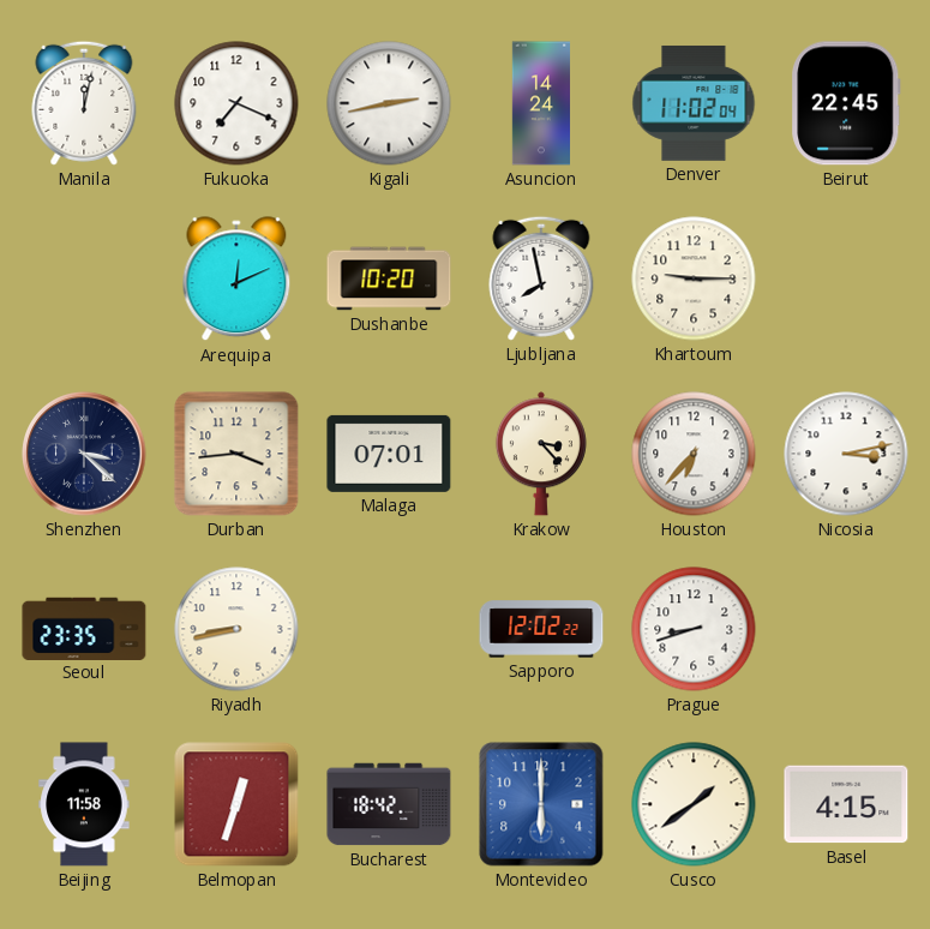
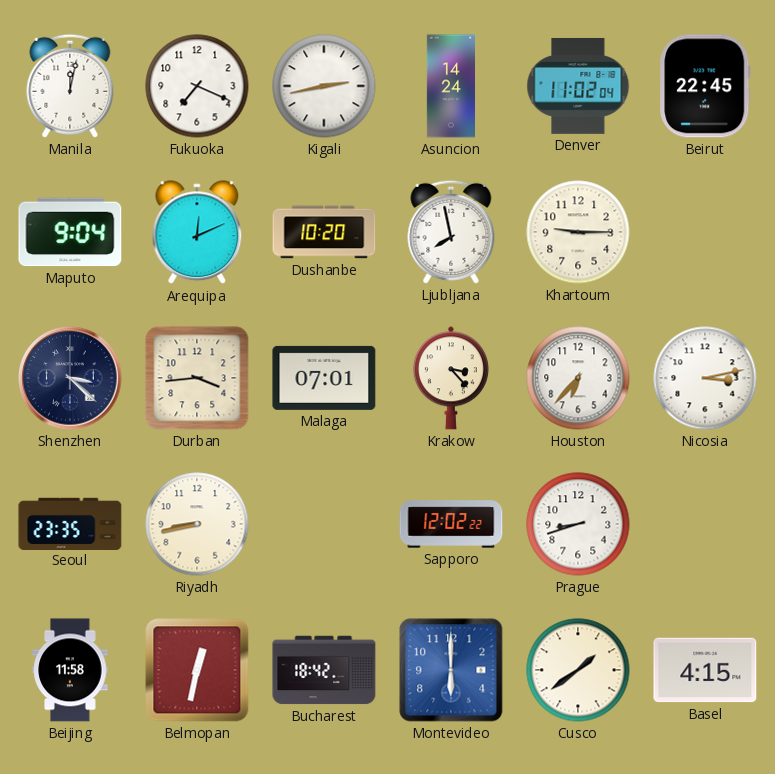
Maputo: none -> 9:04 (70, 232)
Belmopan: 12:33 -> 12:32 (197, 670)
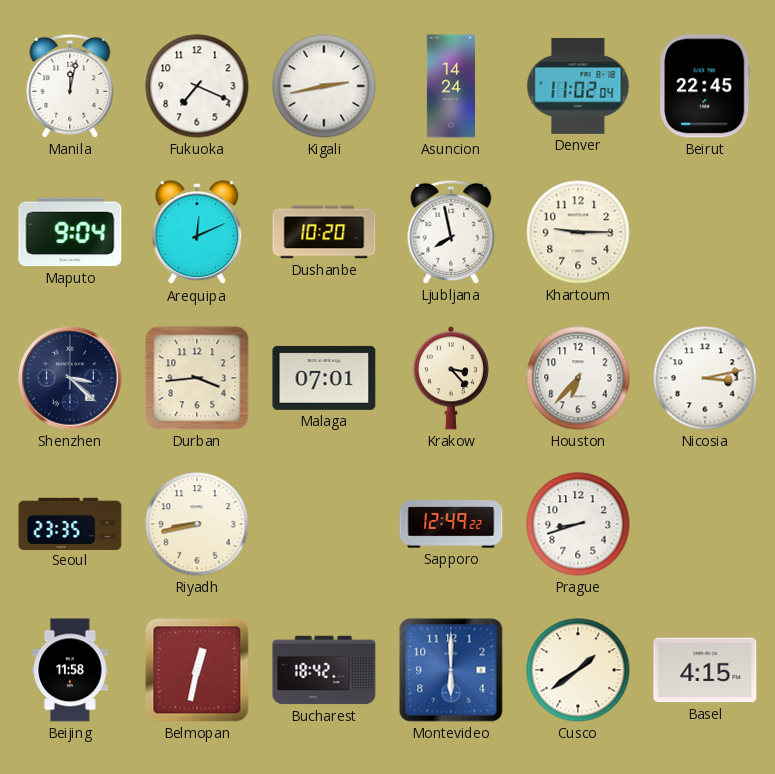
Sapporo: 12:02 -> 12:49 (451, 524)
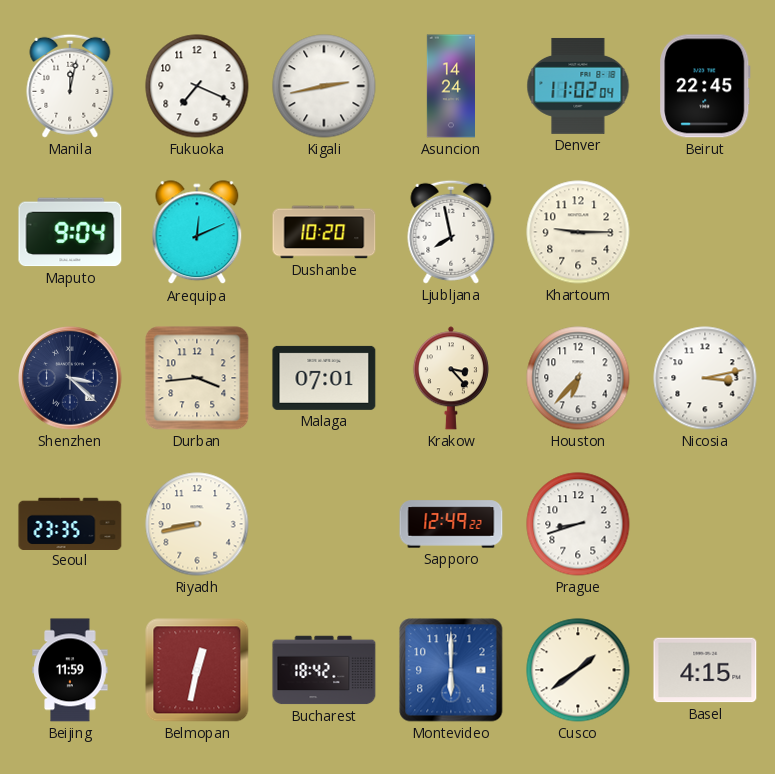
Beijing: 11:58 -> 11:59 (70, 670)
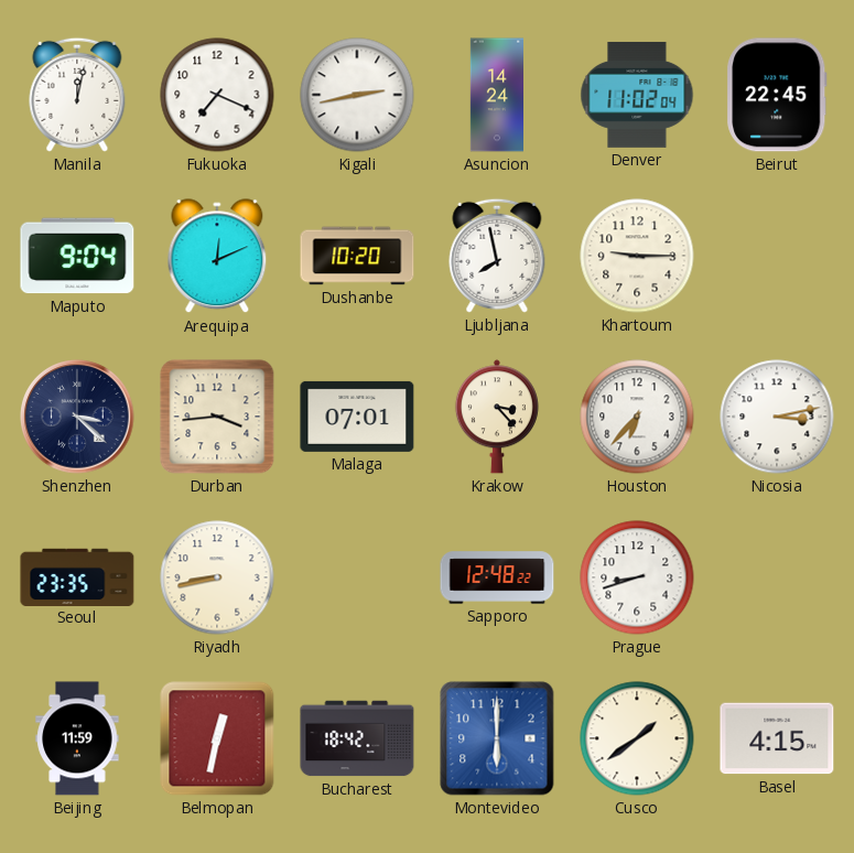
Sapporo: 12:49 -> 12:48 (497, 577)
